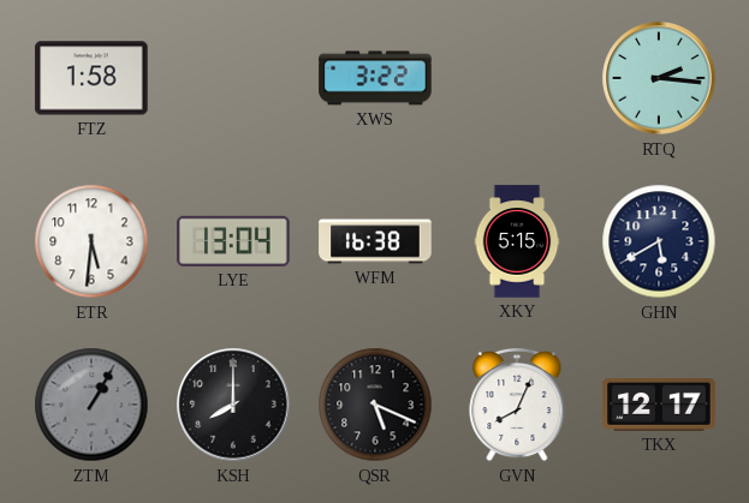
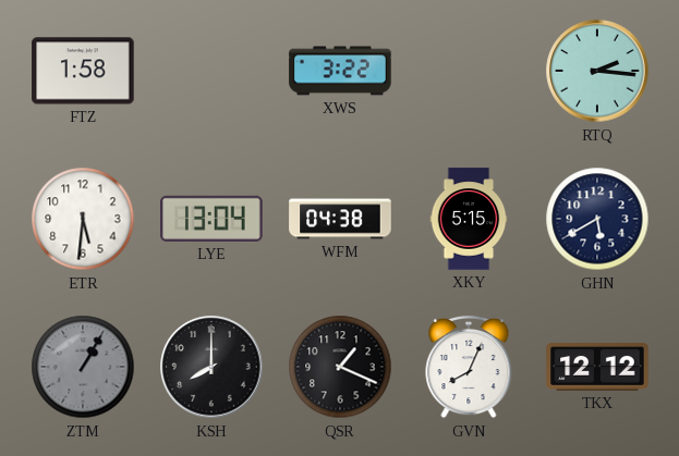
WFM: 16:38 -> 04:38 (340, 219)
QSR: 5:19 -> 1:19 (340, 367)
TKX: 12:17 -> 12:12 (597, 368)
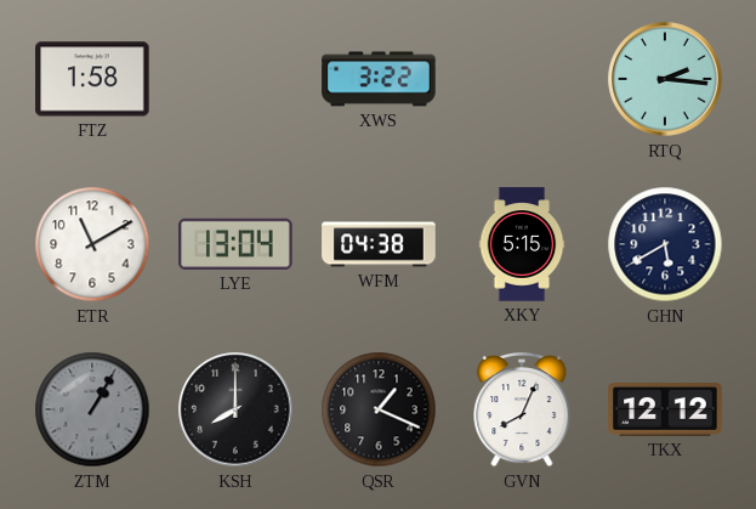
ETR: 5:31 -> 11:10 (92, 244)
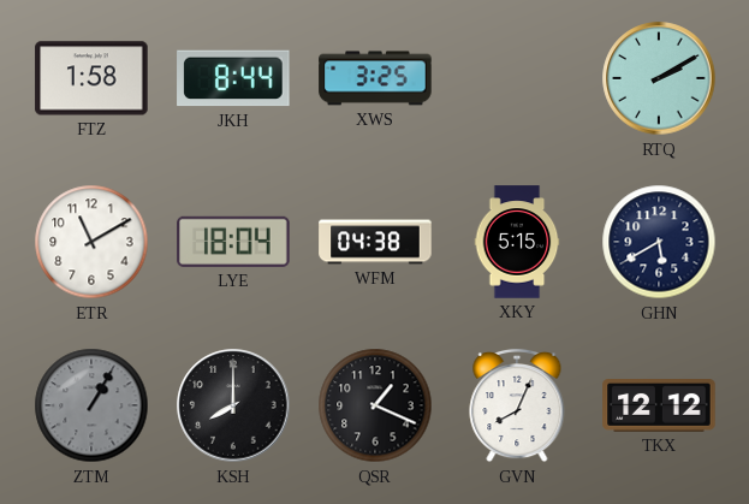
JKH: none -> 8:44 (233, 78)
XWS: 3:22 -> 3:25 (375, 78)
RTQ: 2:16 -> 2:10 (659, 78)
LYE: 13:04 -> 18:04 (233, 242)
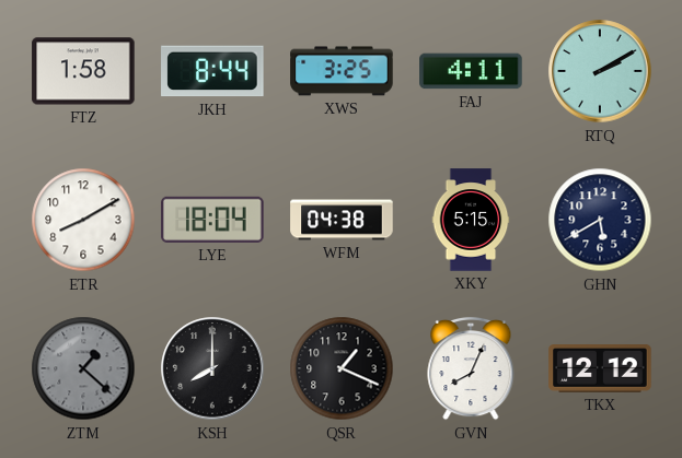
FAJ: none -> 4:11 (471, 71)
ETR: 11:10 -> 8:10 (83, 220)
ZTM: 1:05 -> 1:22 (83, 368)
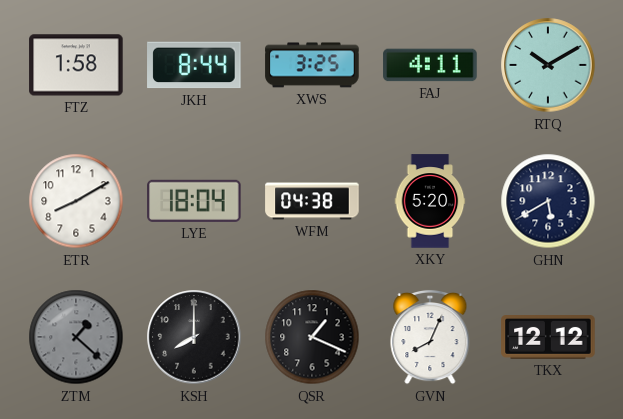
RTQ: 2:10 -> 10:10 (548, 65)
XKY: 5:15 -> 5:20 (430, 201)
